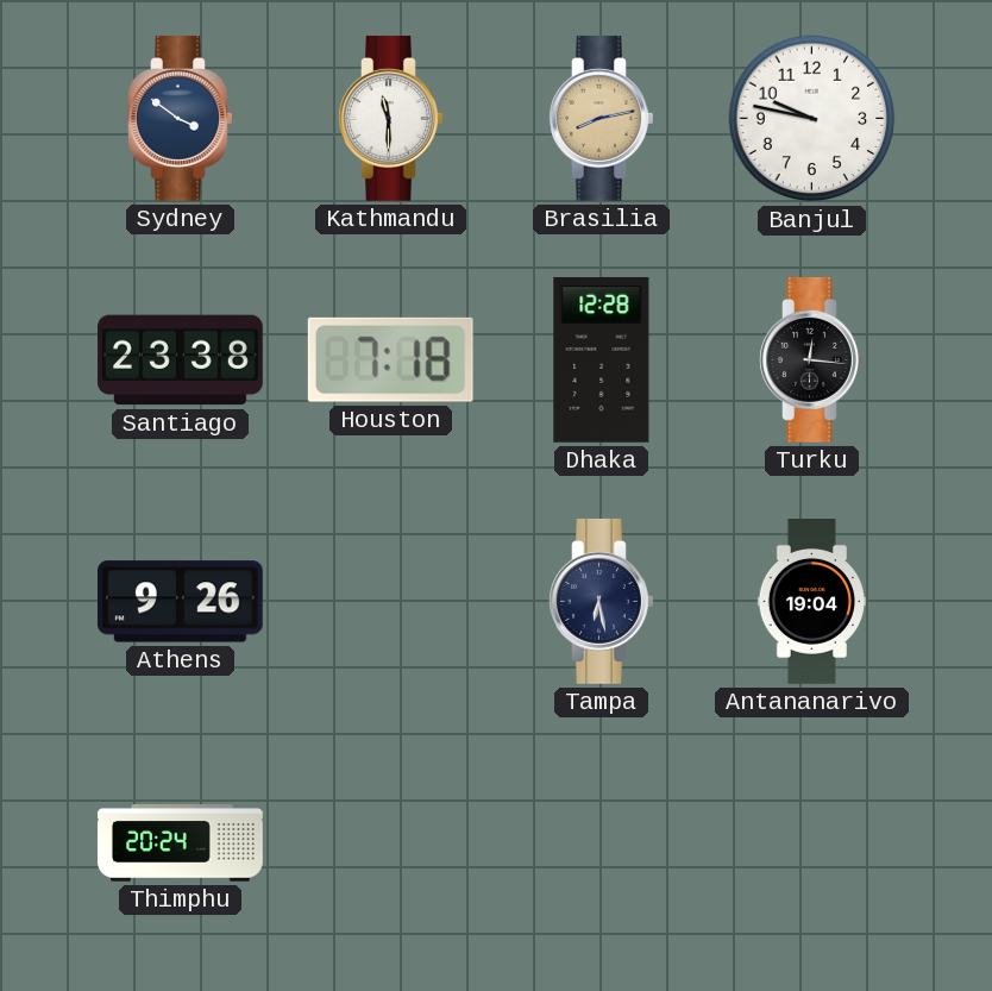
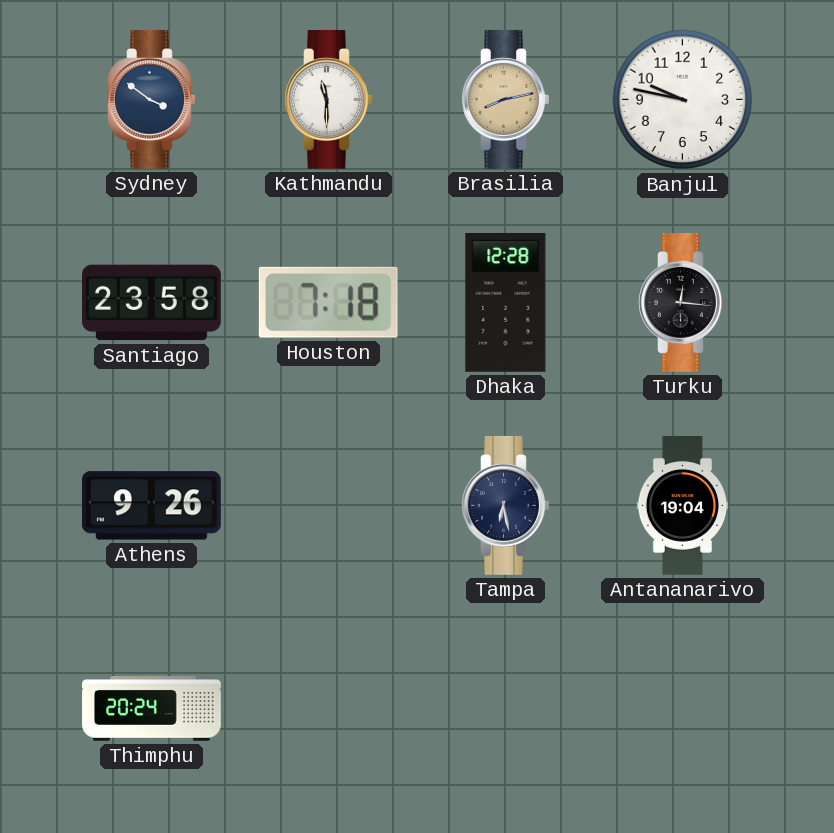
Santiago: 23:38 -> 23:58 (152, 303)
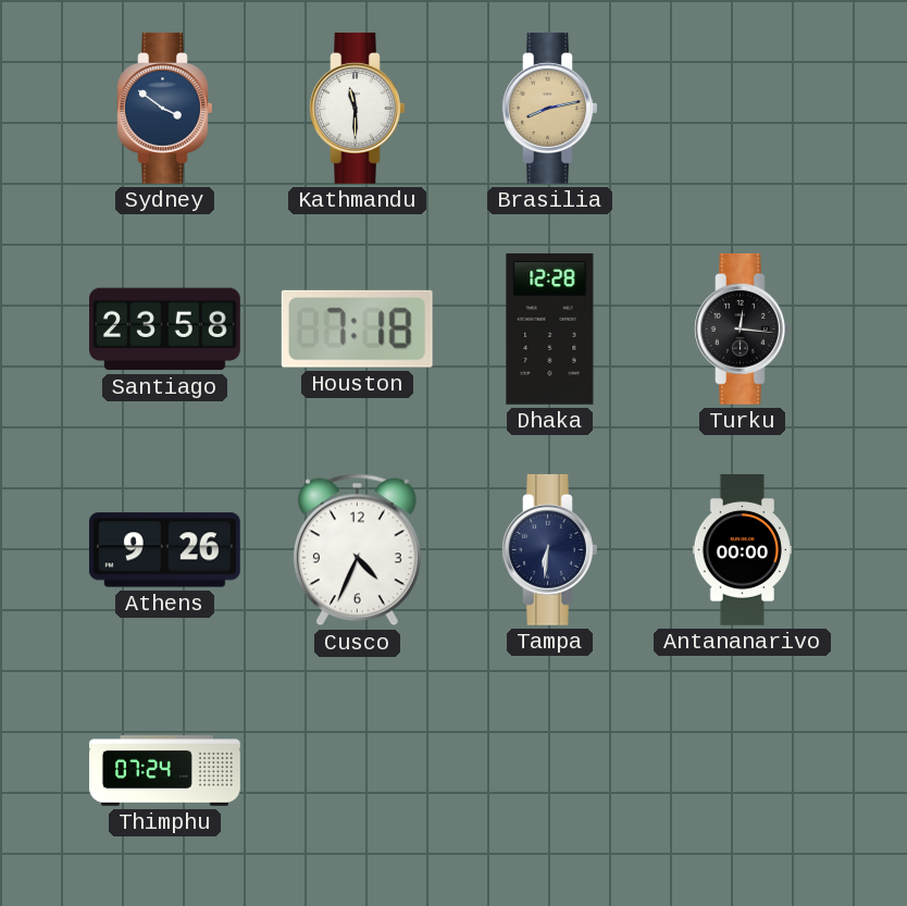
Banjul: 9:47 -> none (683, 100)
Cusco: none -> 4:34 (357, 550)
Tampa: 6:28 -> 6:31 (550, 549)
Antananarivo: 19:04 -> 00:00 (742, 550)
Thimphu: 20:24 -> 07:24 (165, 771)
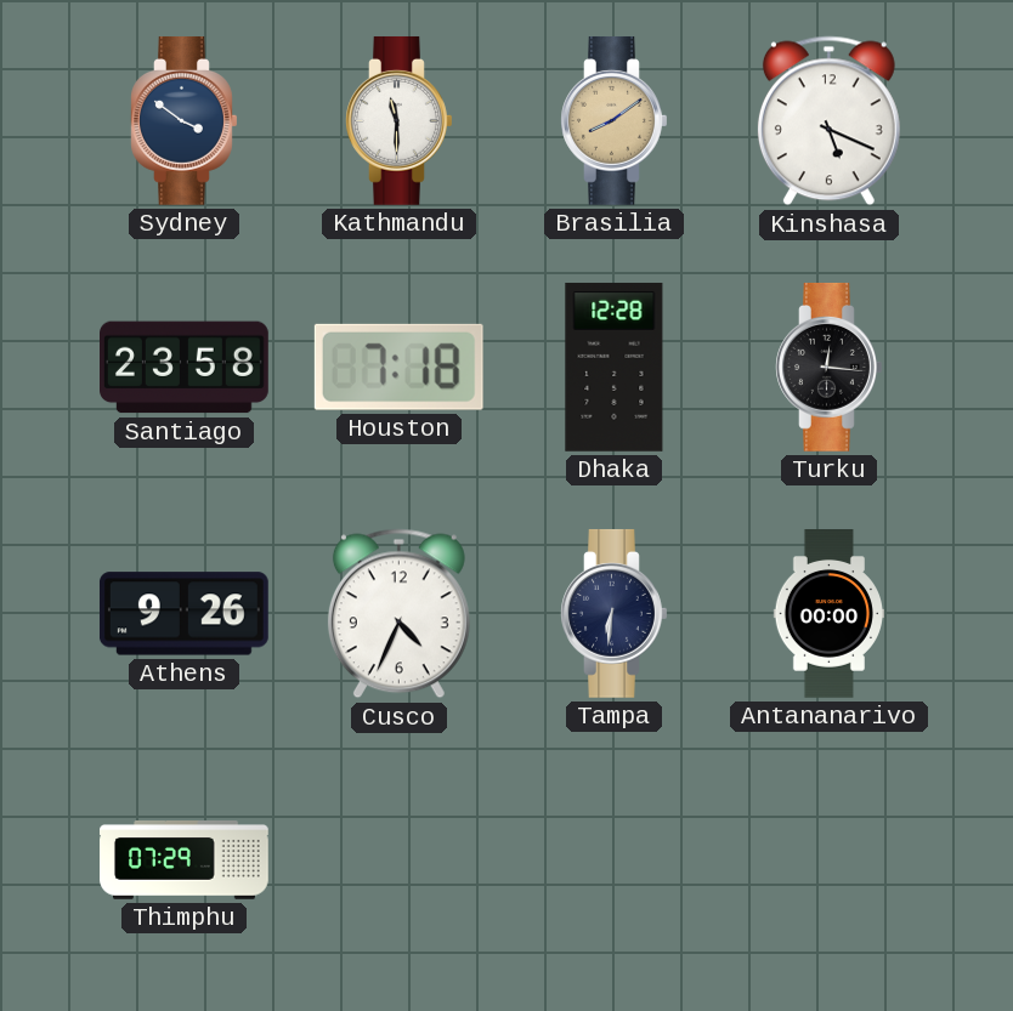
Brasilia: 8:13 -> 8:09 (615, 120)
Kinshasa: none -> 5:19 (828, 121)
Thimphu: 07:24 -> 07:29 (185, 861)
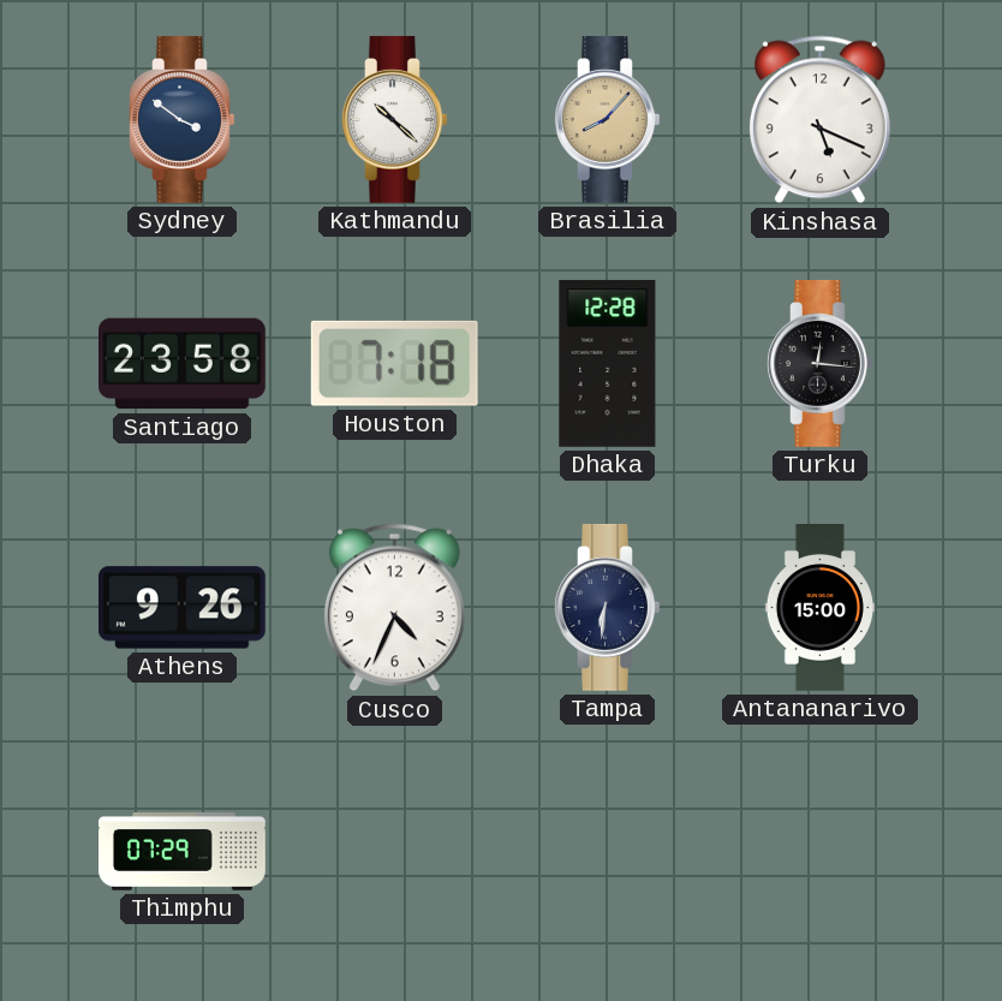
Kathmandu: 11:30 -> 10:22 (395, 119)
Brasilia: 8:09 -> 8:07 (608, 119)
Antananarivo: 00:00 -> 15:00 (819, 608)
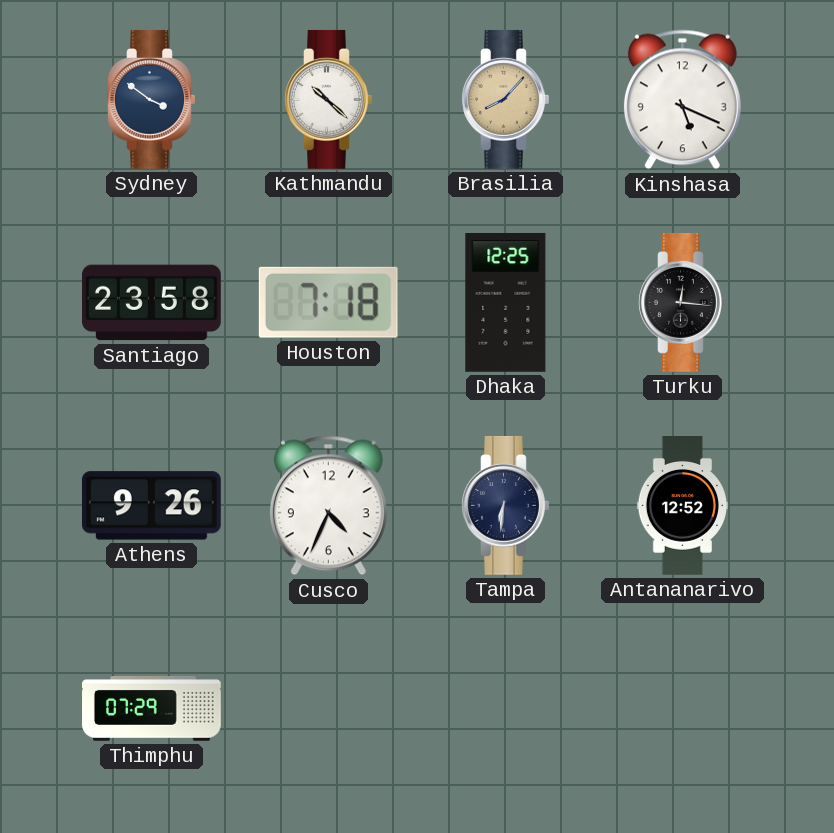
Dhaka: 12:28 -> 12:25 (506, 302)
Antananarivo: 15:00 -> 12:52 (682, 506)
